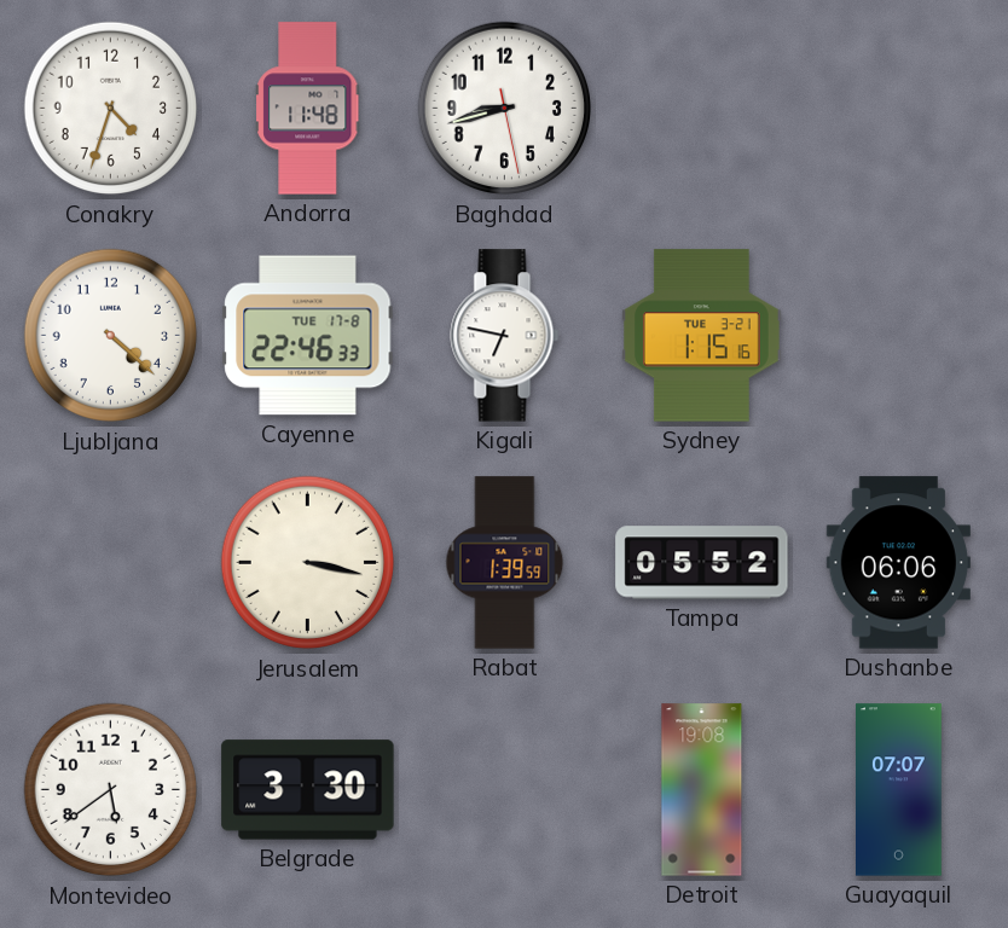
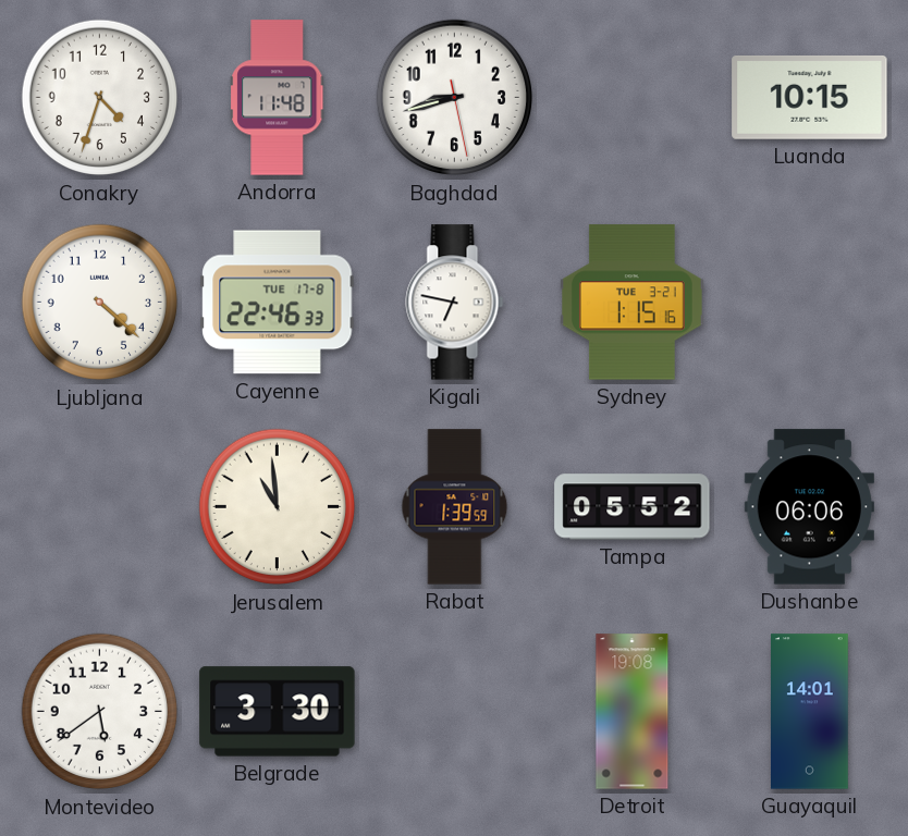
Luanda: none -> 10:15 (810, 97)
Jerusalem: 3:17 -> 10:59 (278, 507)
Guayaquil: 07:07 -> 14:01 (810, 712)
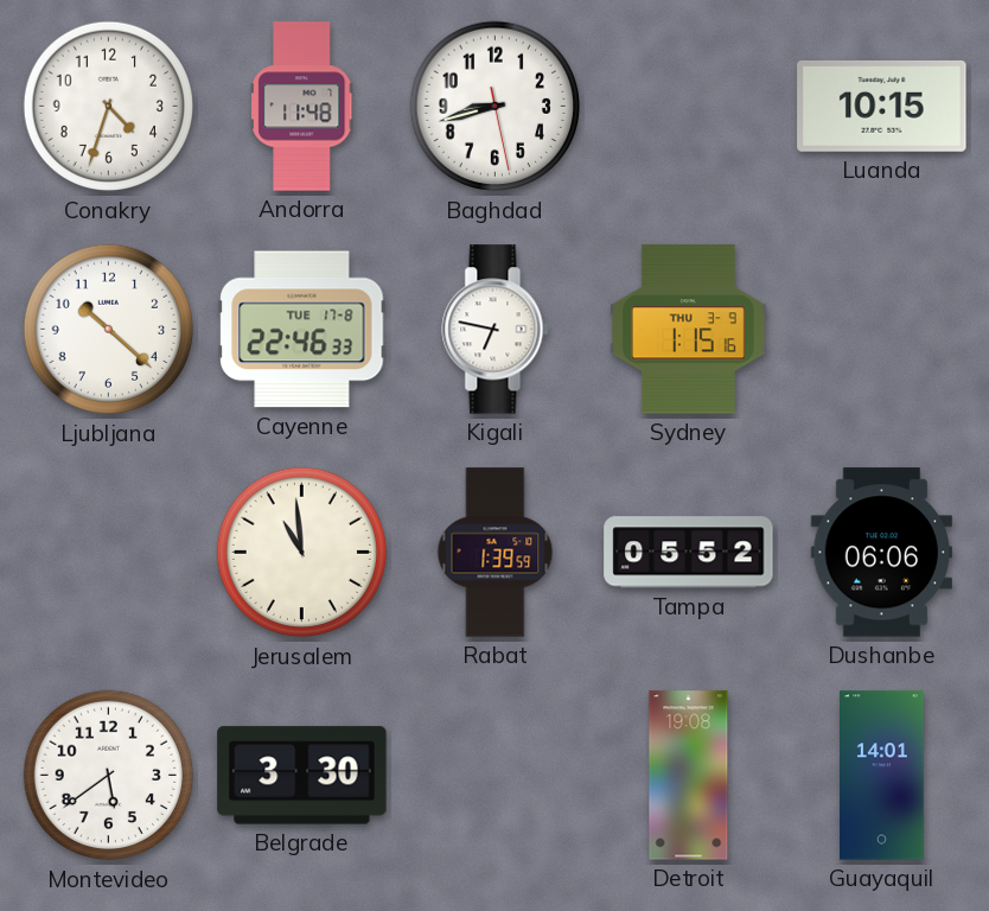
Ljubljana: 4:22 -> 10:22 (109, 330)
Sydney date: TUE 3-21 -> THU 3-9 (689, 330)
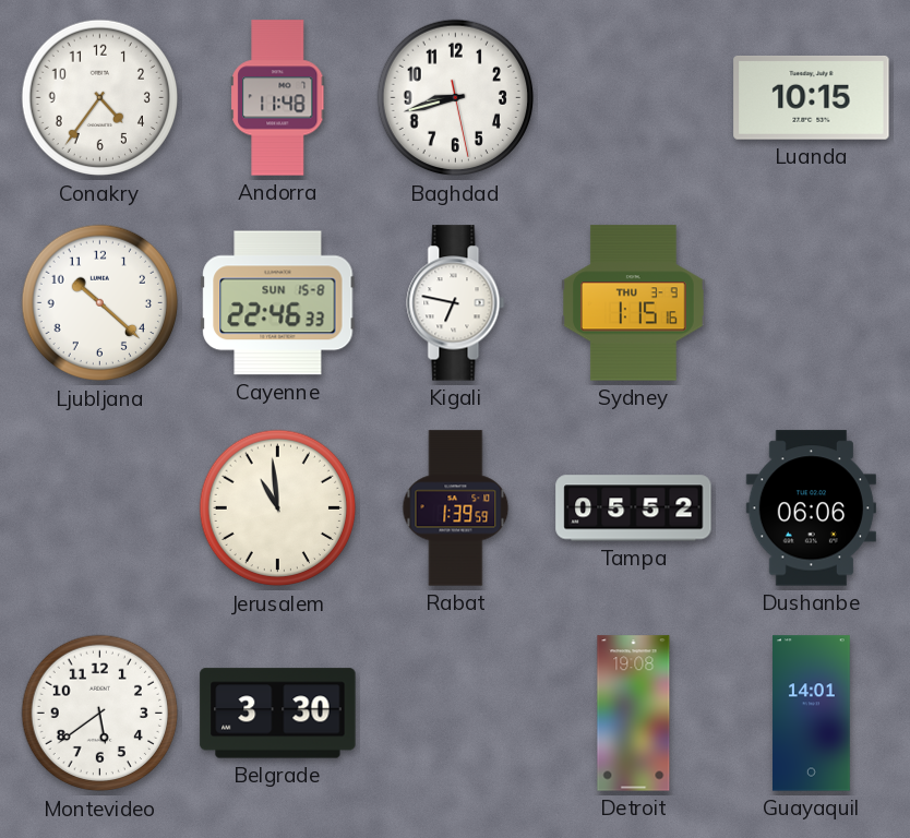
Conakry: 4:33 -> 4:36 (100, 98)
Cayenne date: TUE 17-8 -> SUN 15-8 (278, 303)
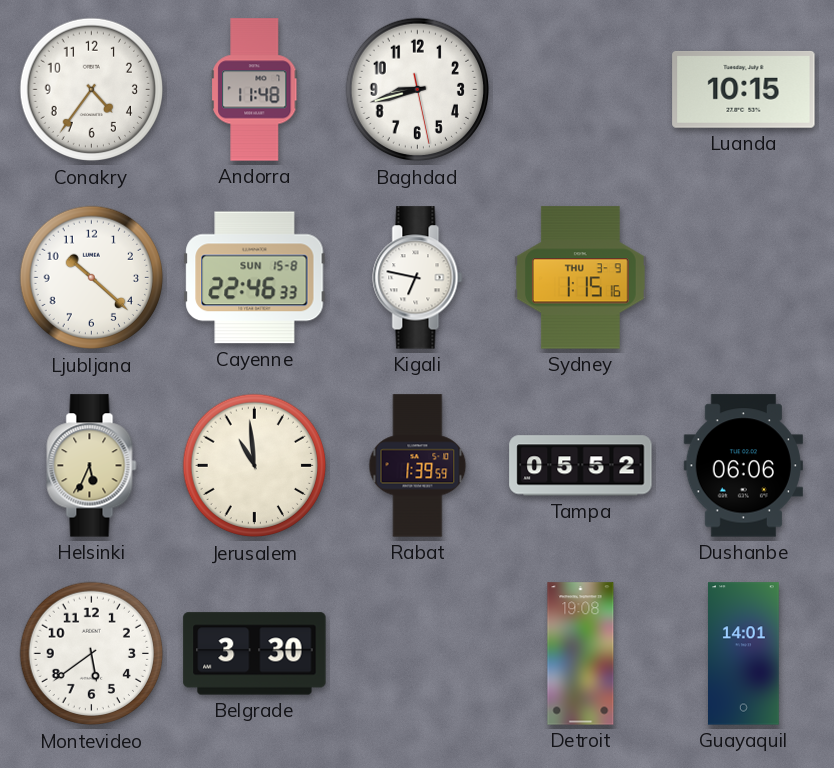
Helsinki: none -> 5:34 (92, 466)
